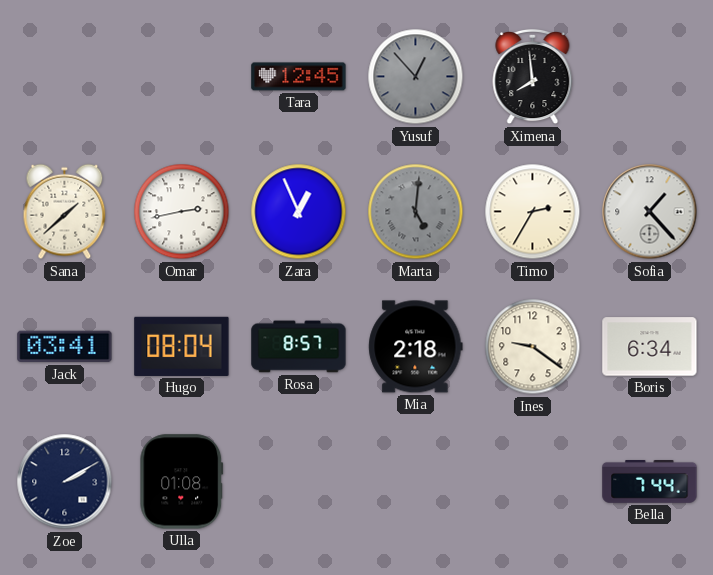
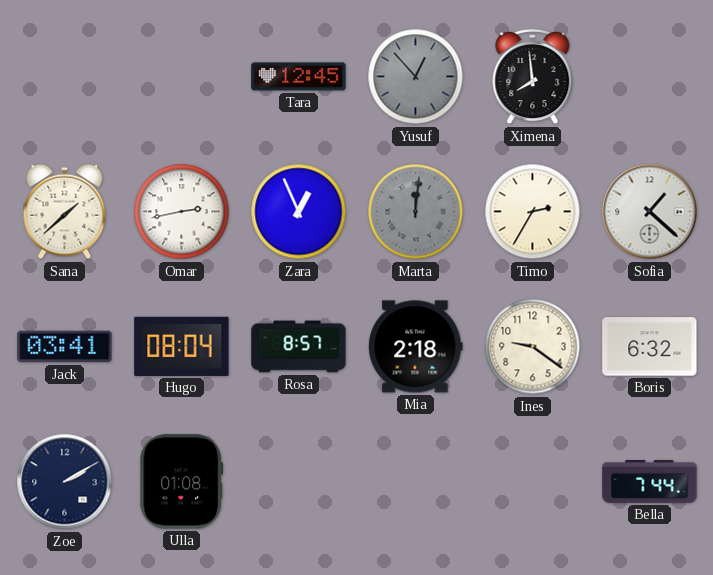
Marta: 5:01 -> 12:01 (416, 212)
Sofia: 1:23 -> 1:22 (650, 212)
Boris: 6:34 -> 6:32 (650, 347)
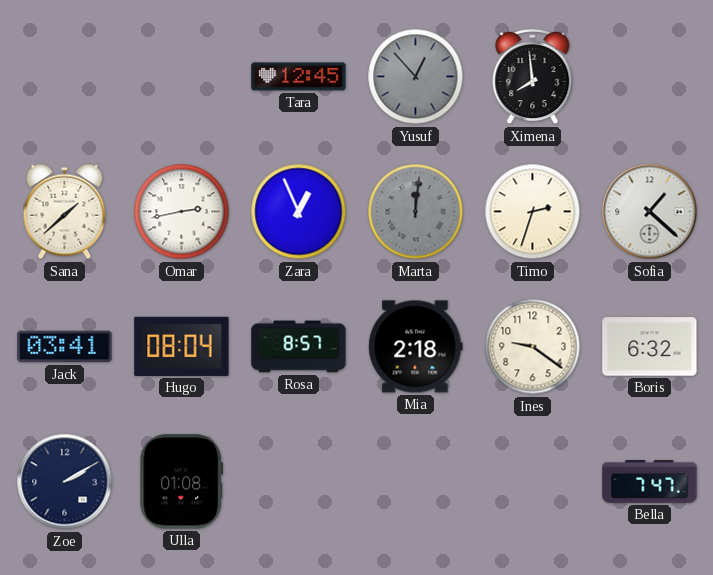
Timo: 2:35 -> 2:33 (533, 212)
Bella: 7:44 -> 7:47 (650, 482)
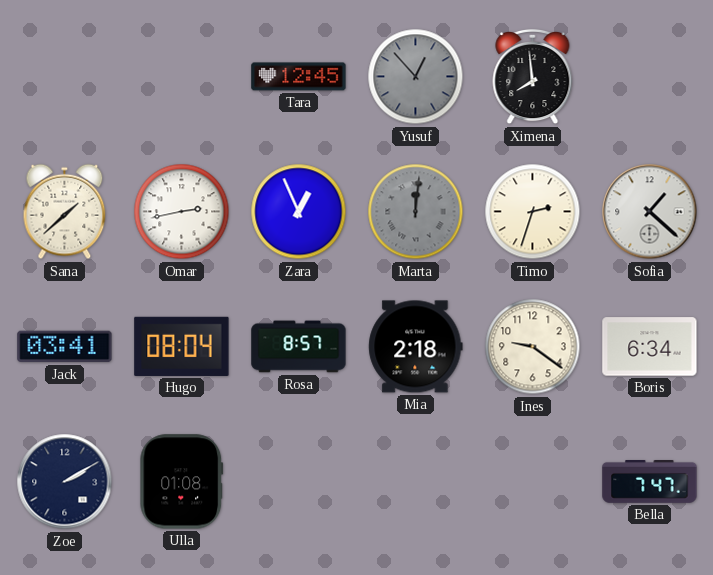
Boris: 6:32 -> 6:34 (650, 347)
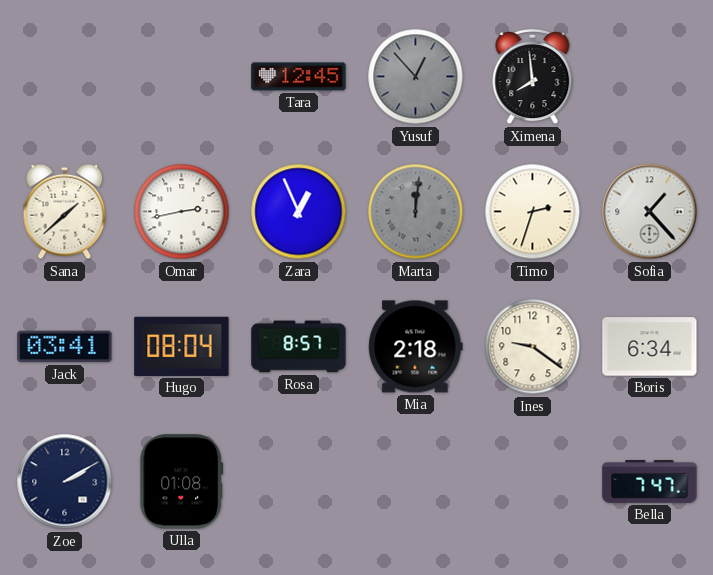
Sofia: 1:22 -> 1:23 (650, 212)
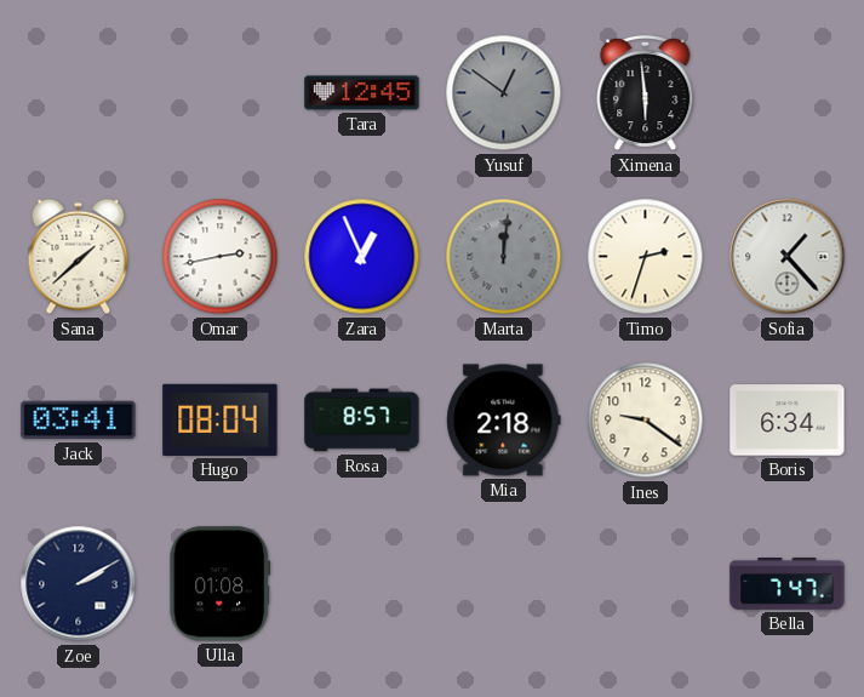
Yusuf: 12:53 -> 12:51 (504, 93)
Ximena: 7:59 -> 5:59 (646, 93)
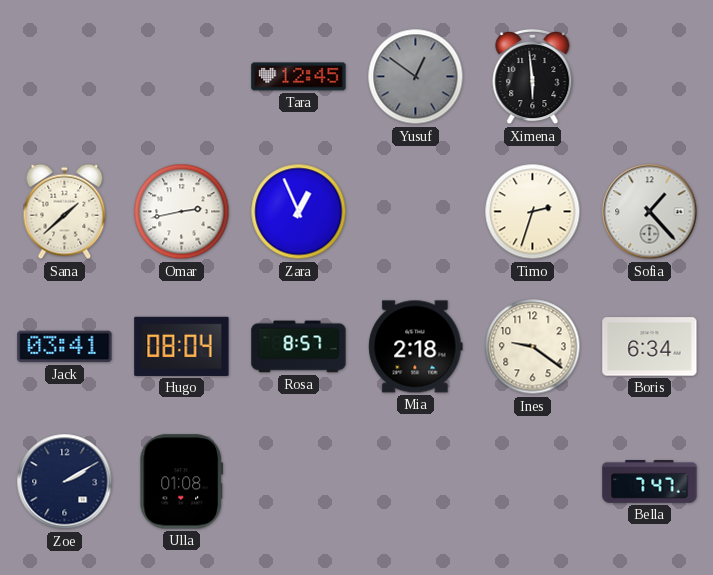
Marta: 12:01 -> none (504, 257)
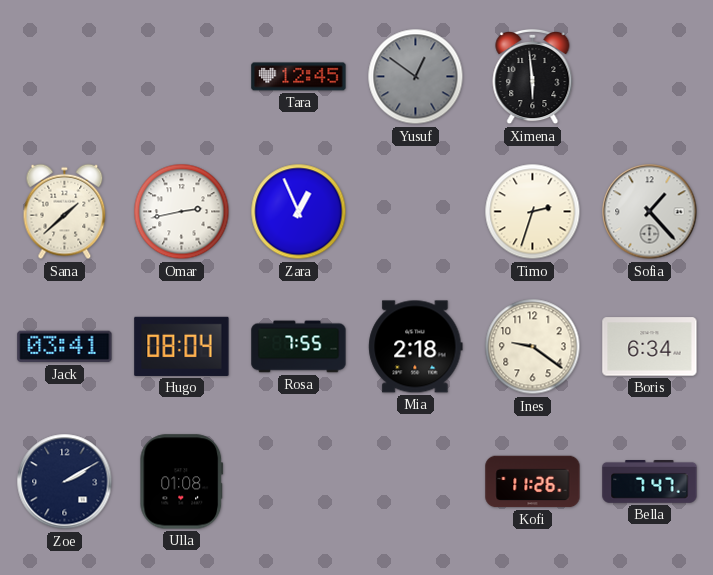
Rosa: 8:57 -> 7:55 (299, 347)
Kofi: none -> 11:26 (533, 482)
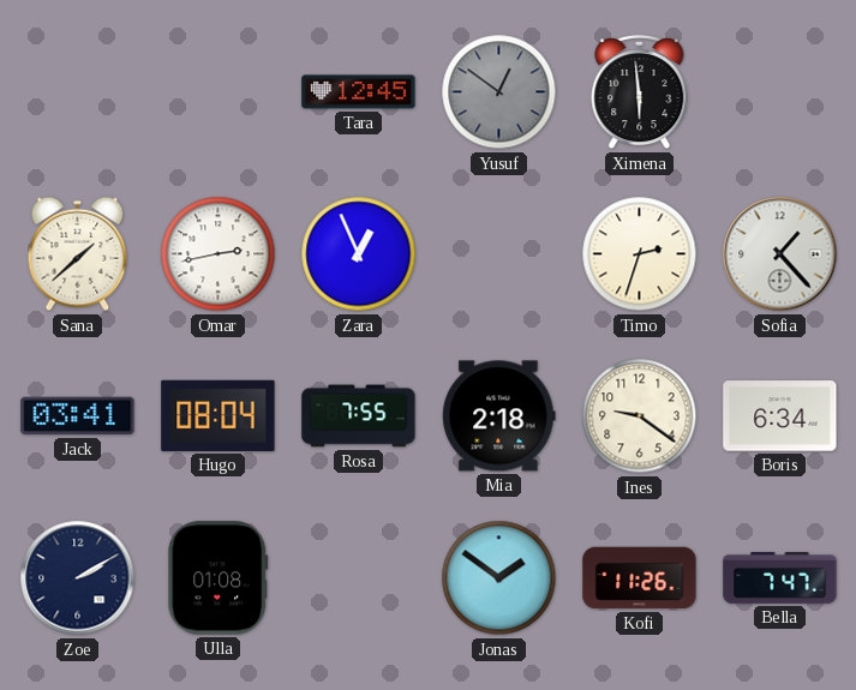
Jonas: none -> 1:51 (499, 578)
